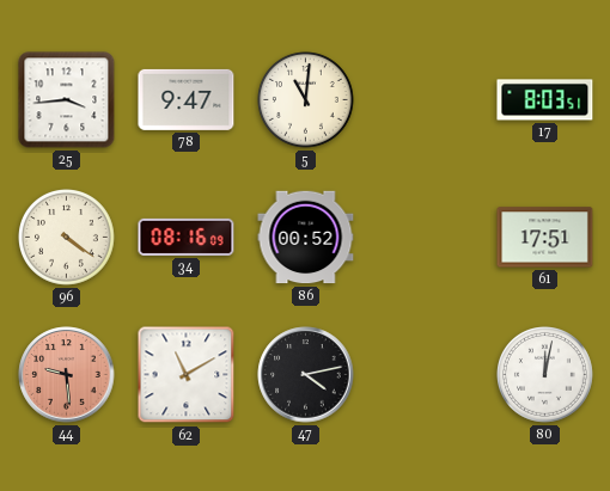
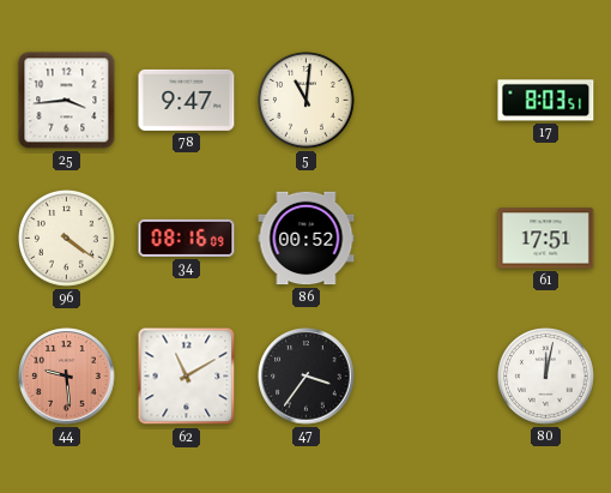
47: 4:13 -> 3:36 (307, 377)
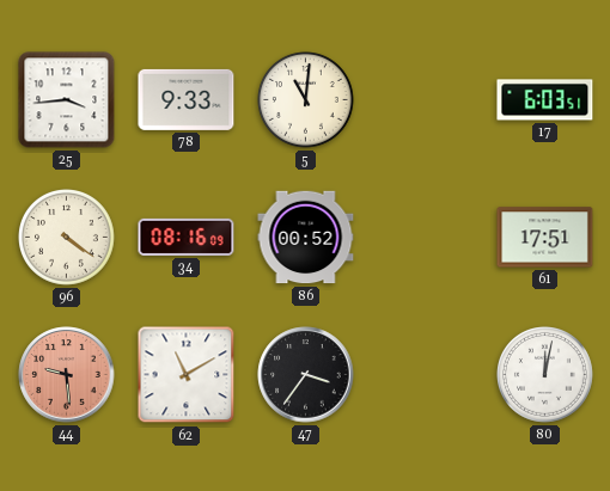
78: 9:47 -> 9:33 (187, 99)
17: 8:03 -> 6:03 (545, 100)
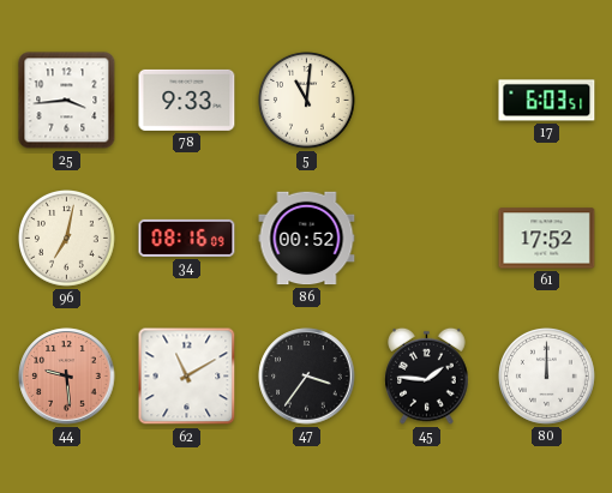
96: 4:21 -> 7:02 (67, 239)
61: 17:51 -> 17:52 (547, 239)
45: none -> 1:46 (427, 375)
80: 12:02 -> 12:00 (547, 377)
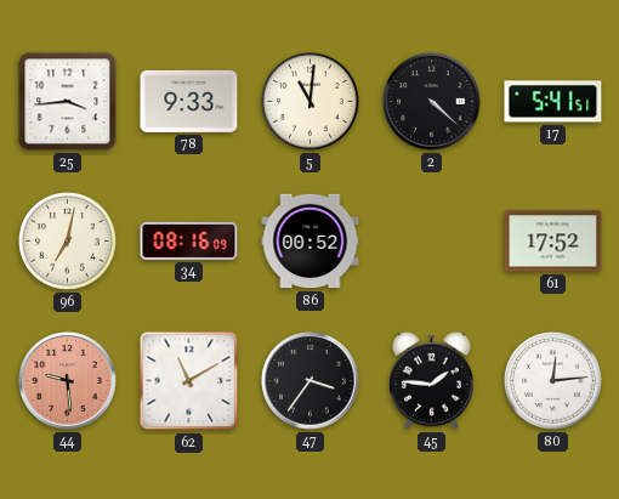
2: none -> 4:22 (432, 102)
17: 6:03 -> 5:41 (553, 102)
80: 12:00 -> 12:14 (553, 381)
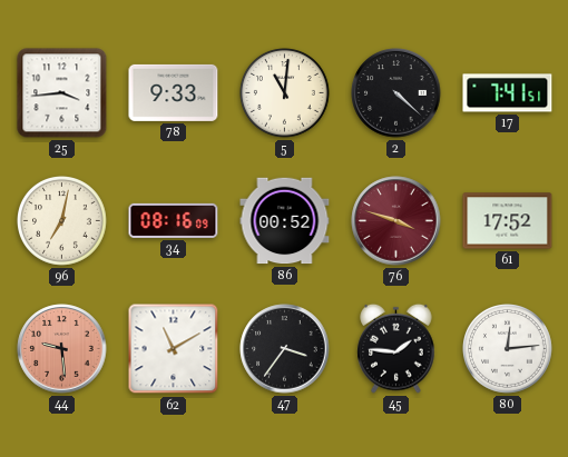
17: 5:41 -> 7:41 (508, 93)
76: none -> 3:48 (396, 221)
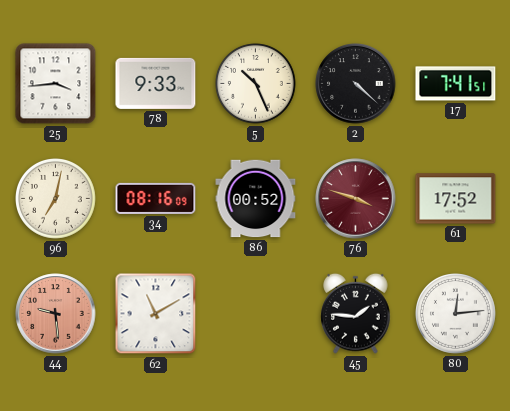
5: 11:01 -> 10:26 (256, 84)
47: 3:36 -> none (285, 349)
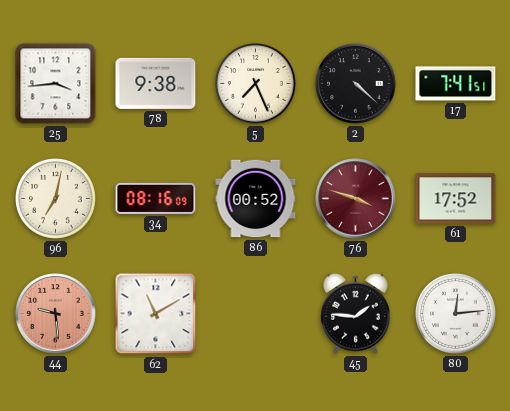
78: 9:33 -> 9:38 (156, 83)
5: 10:26 -> 7:26 (256, 84)
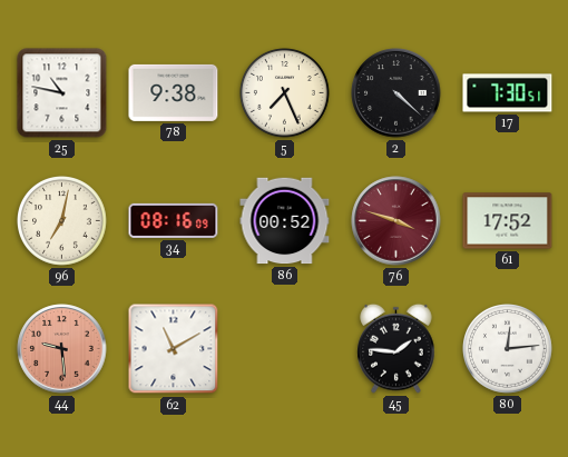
25: 3:44 -> 10:47 (62, 93)
17: 7:41 -> 7:30 (508, 93)
